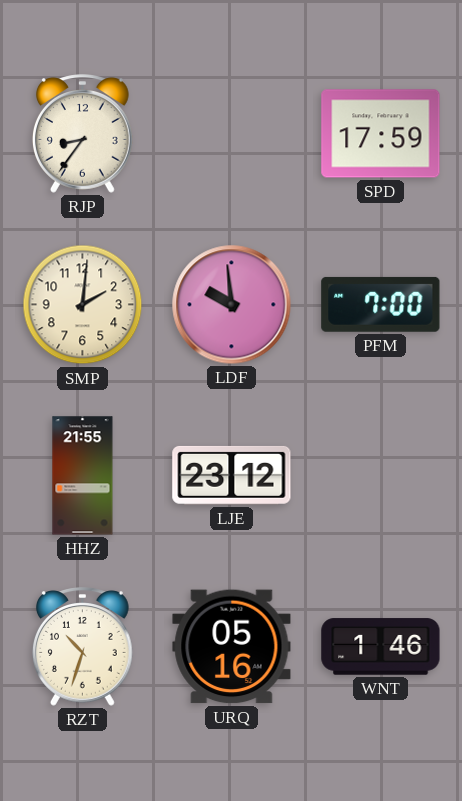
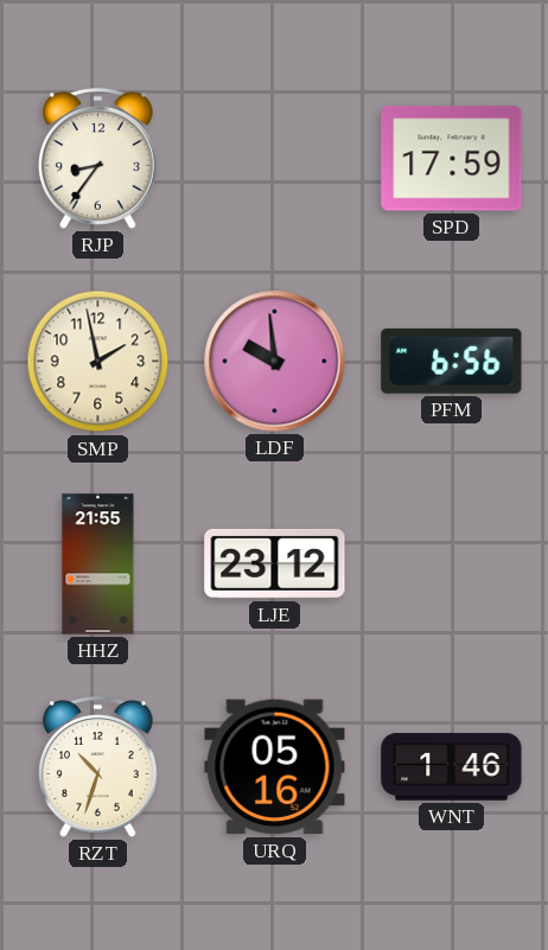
SMP: 2:01 -> 1:58 (98, 362)
PFM: 7:00 -> 6:56 (452, 361)
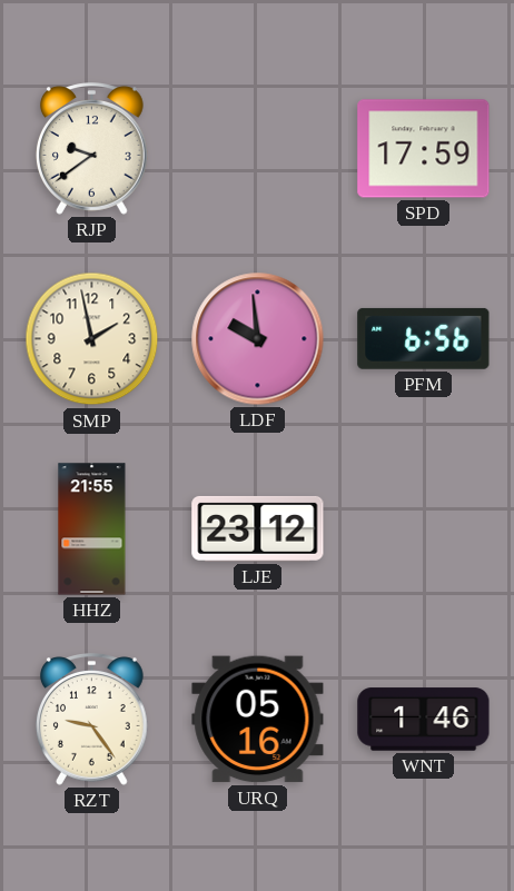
RJP: 8:36 -> 9:39 (91, 149)
RZT: 10:33 -> 9:24 (91, 720)
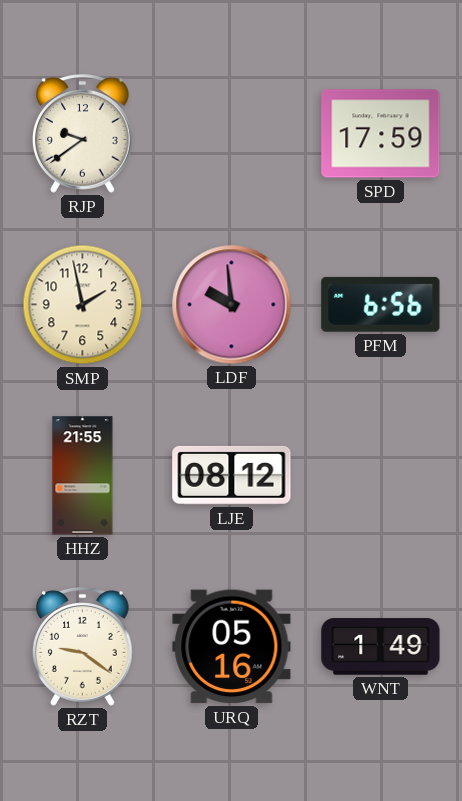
LJE: 23:12 -> 08:12 (232, 475)
RZT: 9:24 -> 9:21 (82, 647)
WNT: 1:46 -> 1:49 (381, 647)
